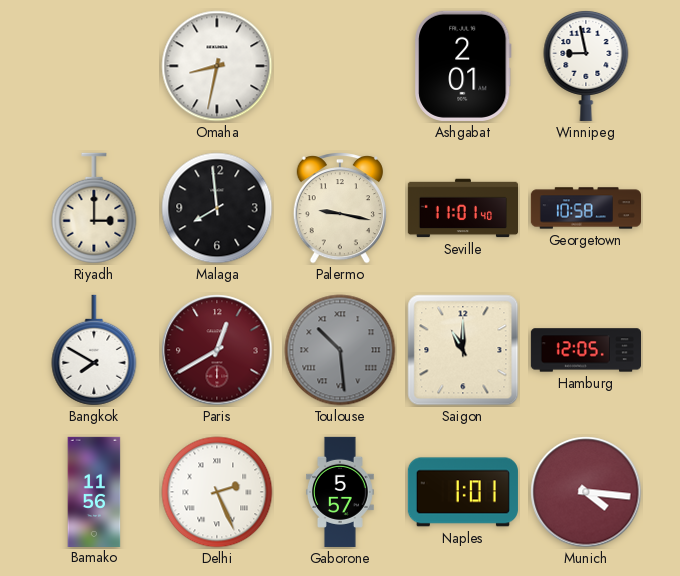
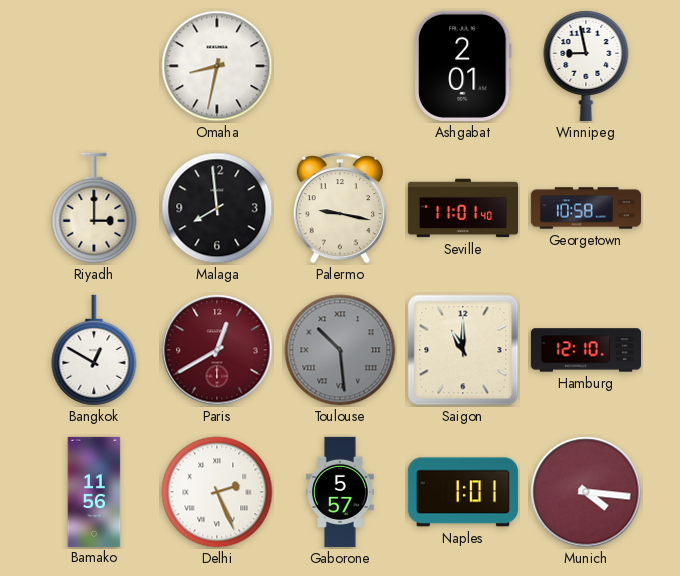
Bangkok: 7:50 -> 12:50 (94, 350)
Hamburg: 12:05 -> 12:10 (585, 350)
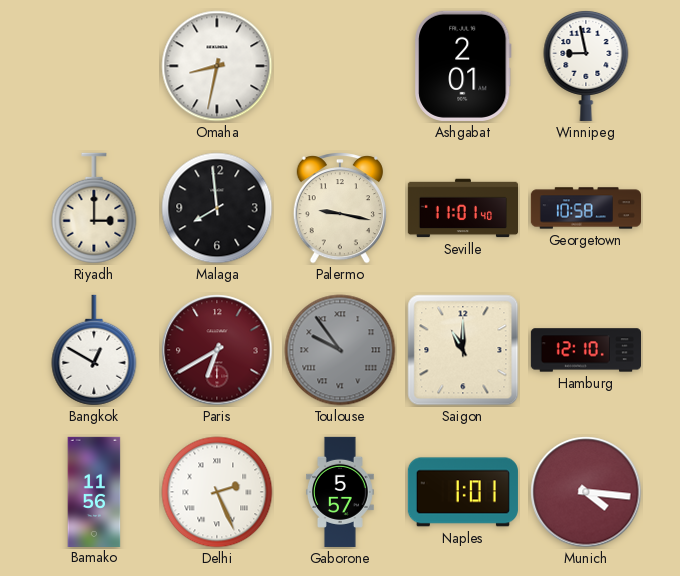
Paris: 12:40 -> 6:40 (217, 350)
Toulouse: 10:29 -> 9:54 (340, 350)
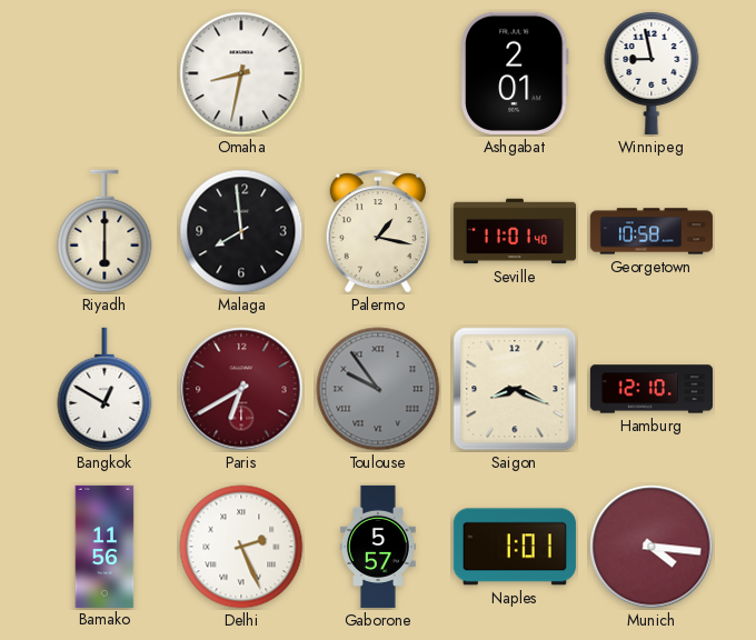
Riyadh: 3:00 -> 6:00 (105, 231)
Palermo: 9:17 -> 1:17 (378, 232)
Saigon: 11:00 -> 8:19 (515, 389)
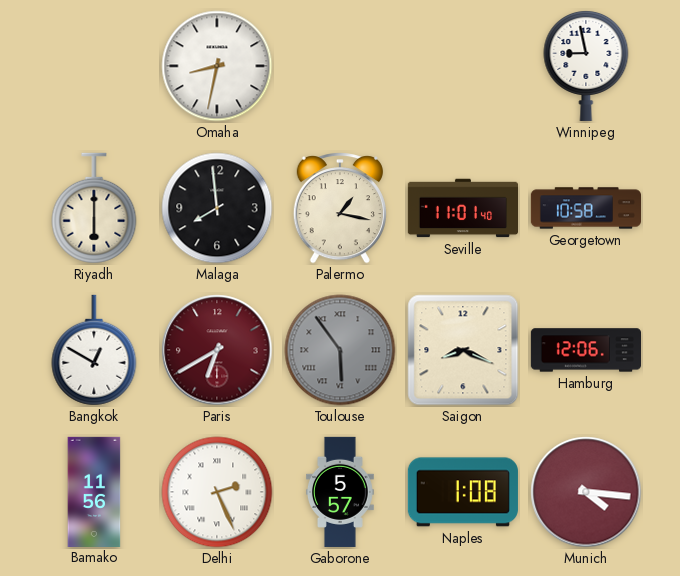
Ashgabat: 2:01 -> none (516, 73)
Toulouse: 9:54 -> 5:54 (340, 350)
Hamburg: 12:10 -> 12:06 (585, 350)
Naples: 1:01 -> 1:08 (463, 492)
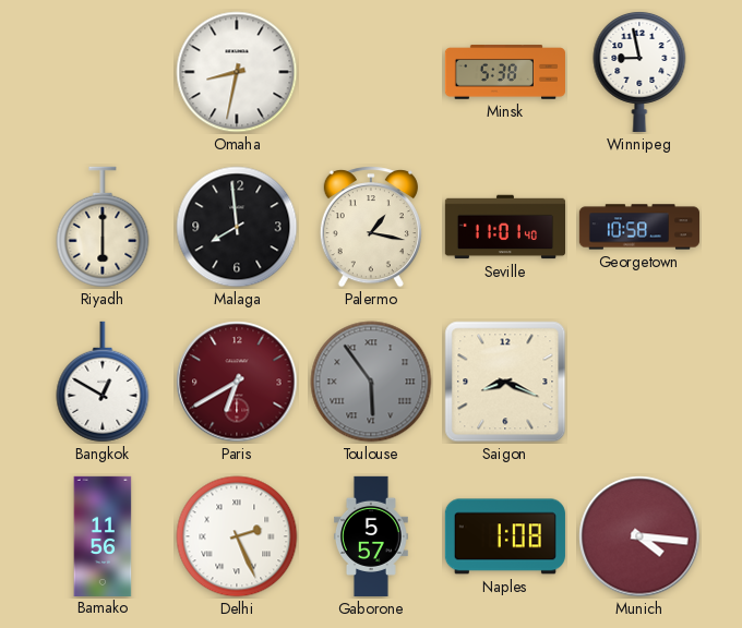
Minsk: none -> 5:38 (504, 72)
Hamburg: 12:06 -> none (585, 350)
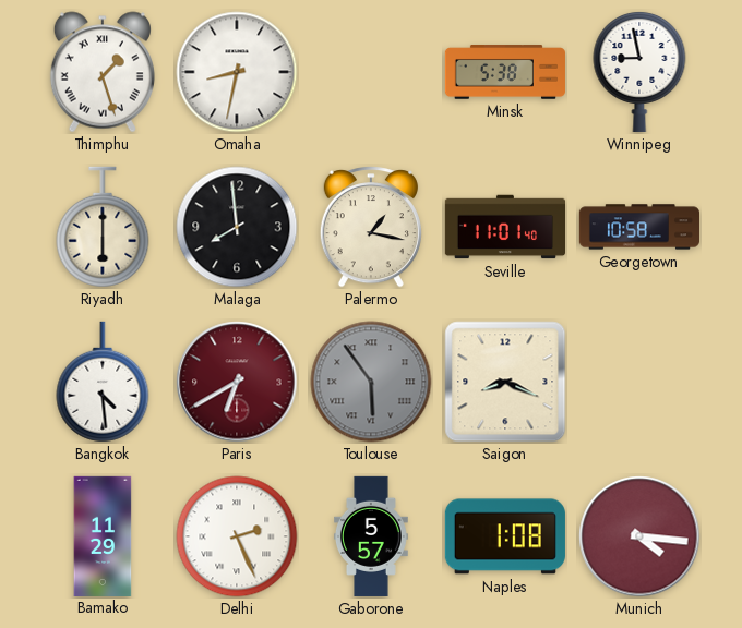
Thimphu: none -> 1:27 (103, 72)
Bangkok: 12:50 -> 4:29 (103, 382)
Bamako: 11:56 -> 11:29 (103, 535)
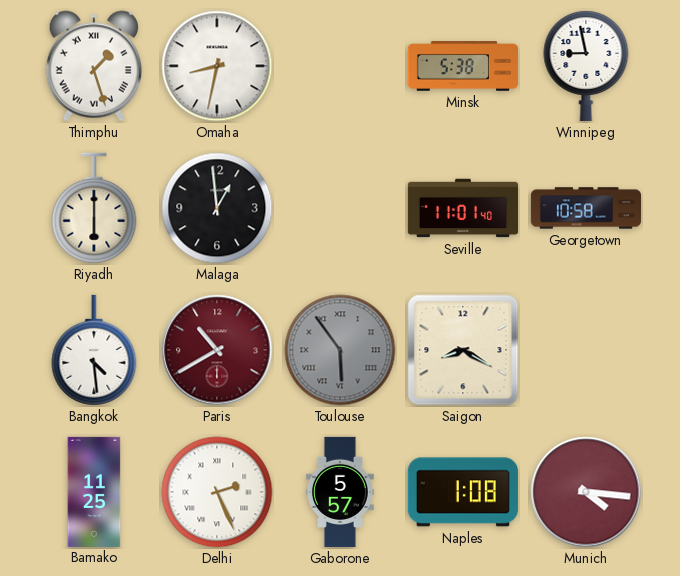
Malaga: 7:59 -> 12:59 (217, 208)
Palermo: 1:17 -> none (371, 228)
Paris: 6:40 -> 10:40 (217, 350)
Saigon: 8:19 -> 8:20 (463, 350)
Bamako: 11:29 -> 11:25 (94, 491)
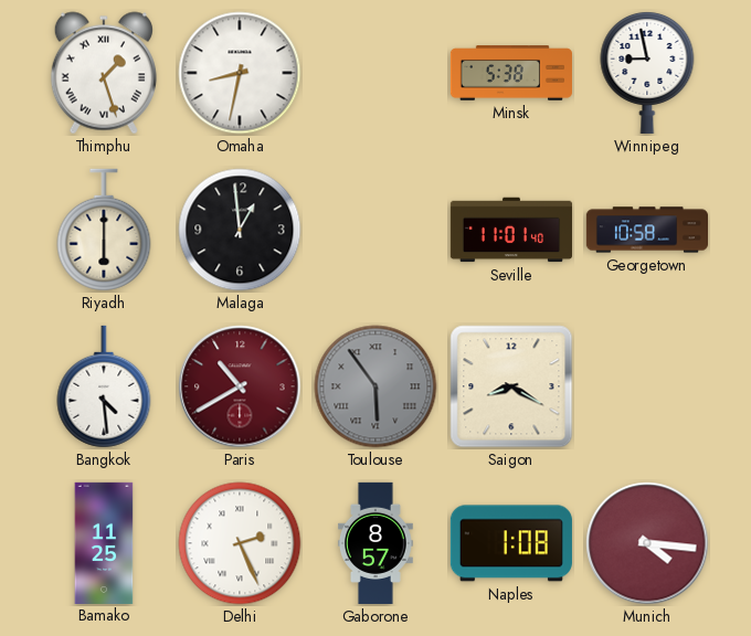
Gaborone: 5:57 -> 8:57 (377, 543)
